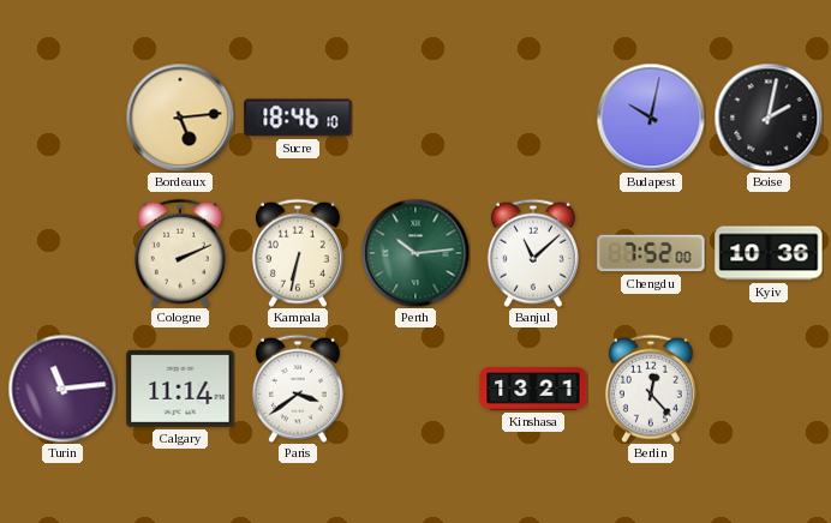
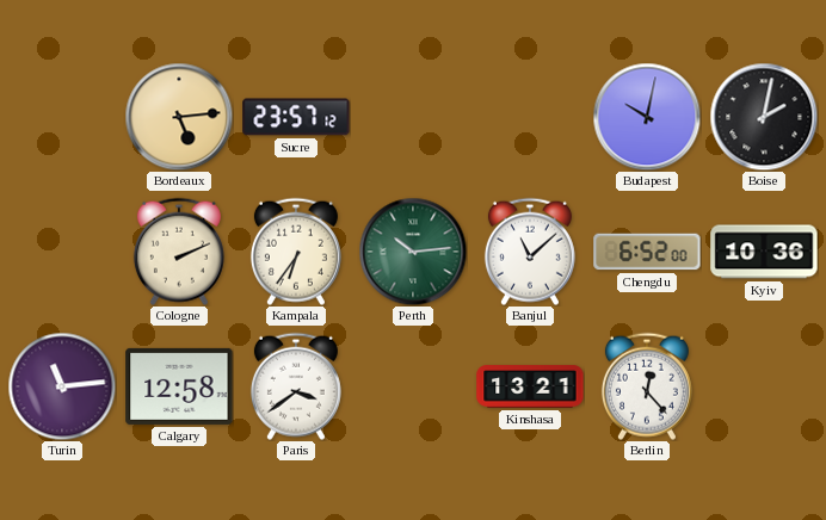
Sucre: 18:46 -> 23:57 (296, 117)
Kampala: 6:32 -> 6:36 (296, 252)
Chengdu: 7:52 -> 6:52 (647, 252)
Calgary: 11:14 -> 12:58 (179, 386)
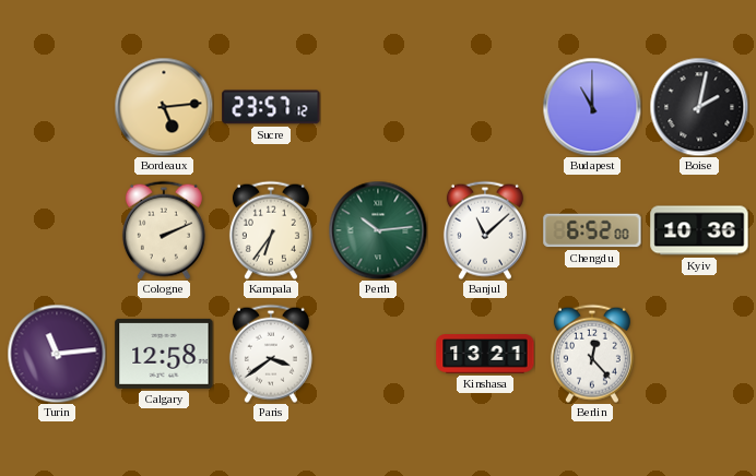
Budapest: 10:02 -> 11:00 (592, 107)
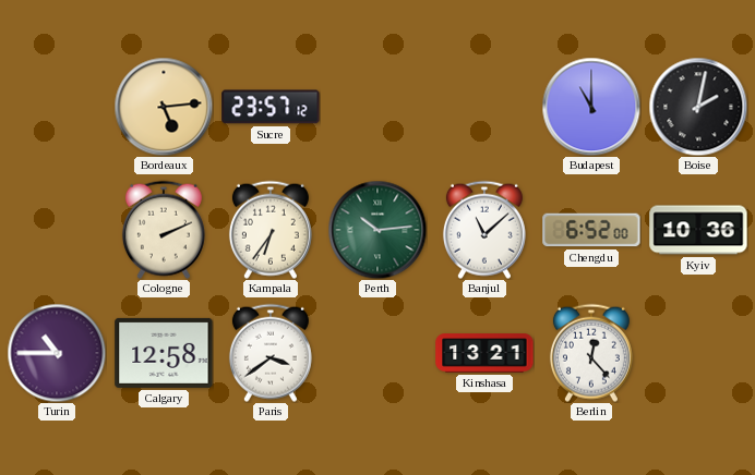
Turin: 11:14 -> 10:45 (57, 353)
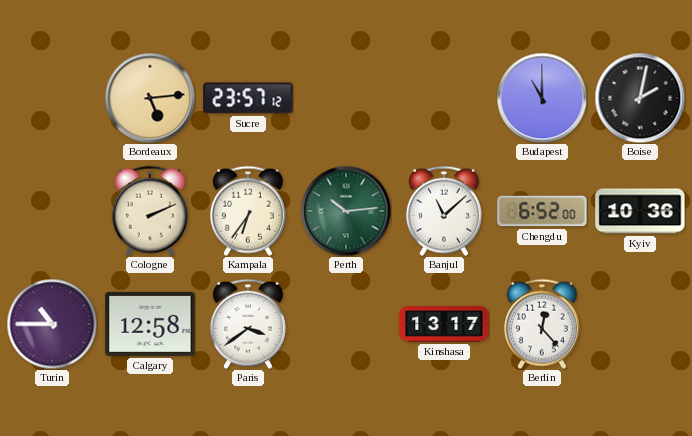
Kinshasa: 13:21 -> 13:17 (444, 324)
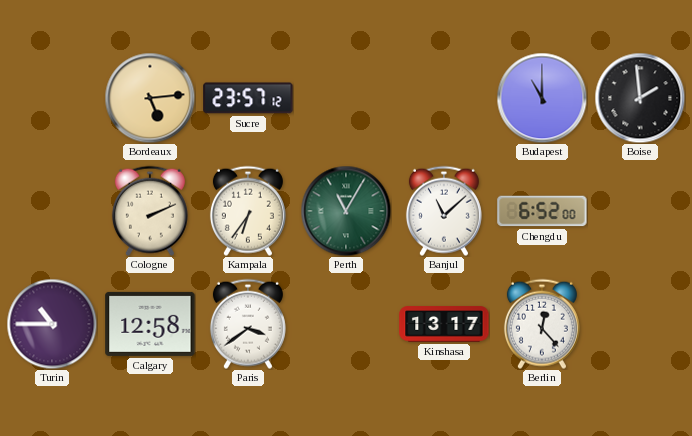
Boise: 2:02 -> 1:59 (640, 98)
Perth: 10:14 -> 11:05 (346, 211)
Kyiv: 10:36 -> none (640, 211)
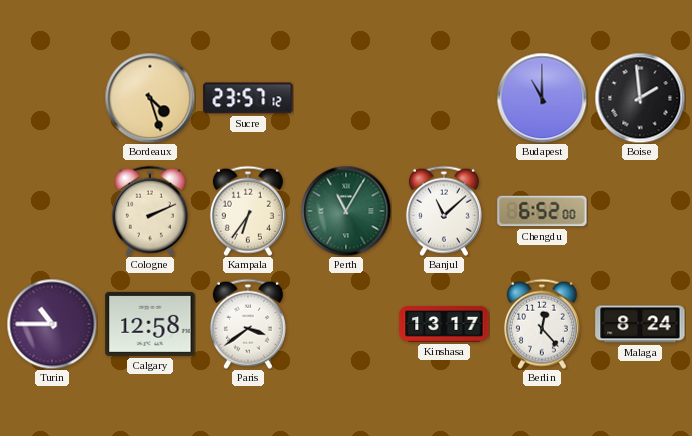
Bordeaux: 5:14 -> 4:27 (150, 98)
Malaga: none -> 8:24 (640, 324)
